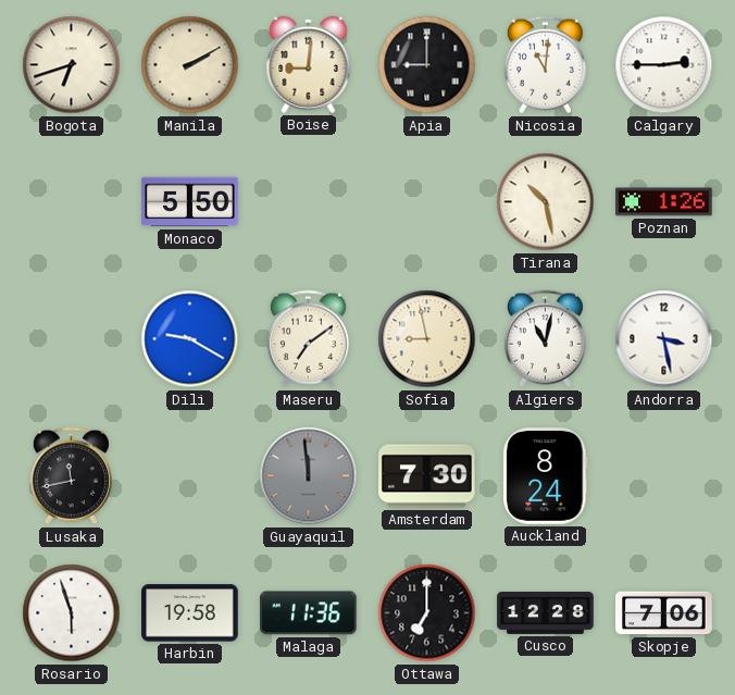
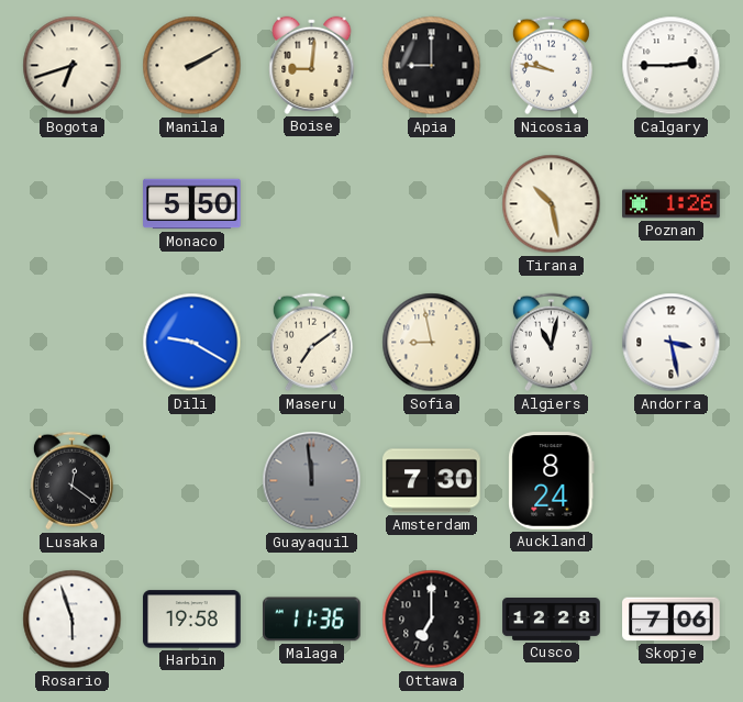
Nicosia: 11:01 -> 9:47 (551, 66)
Lusaka: 11:43 -> 12:21 (71, 481)
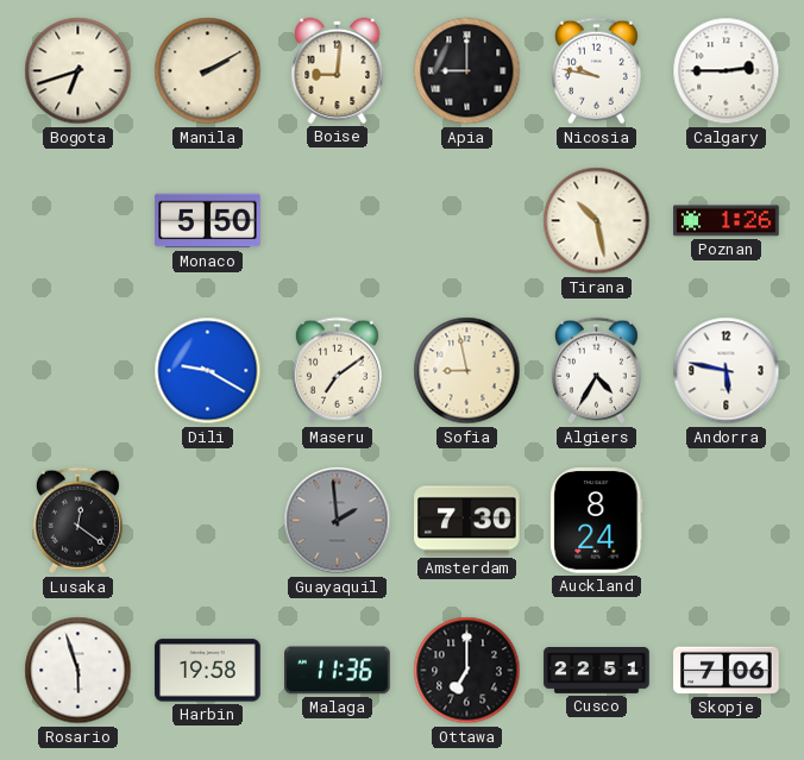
Algiers: 11:02 -> 4:35 (596, 371)
Andorra: 3:28 -> 5:47 (727, 371)
Guayaquil: 11:59 -> 1:59 (338, 521)
Cusco: 12:28 -> 22:51 (597, 671)
